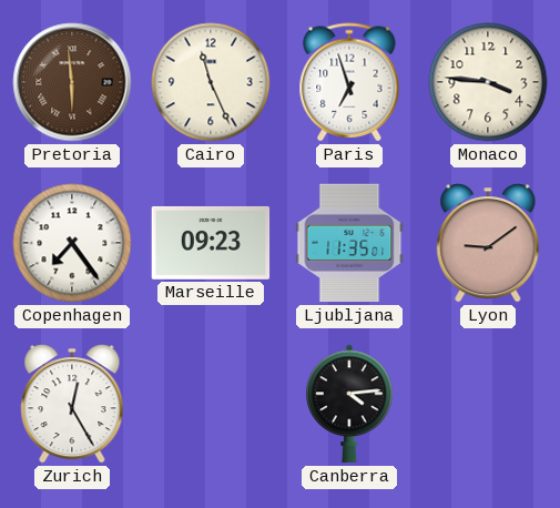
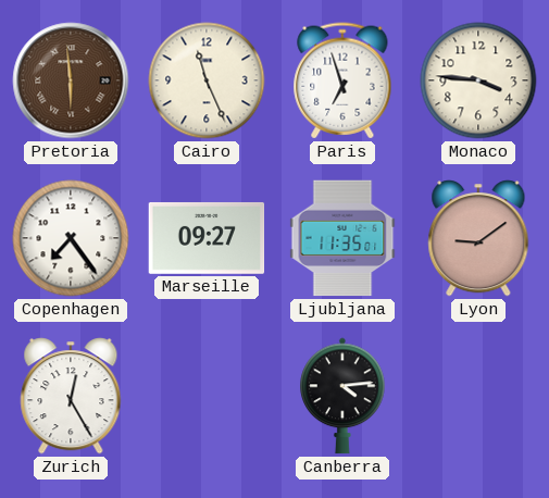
Marseille: 09:23 -> 09:27 (207, 238)
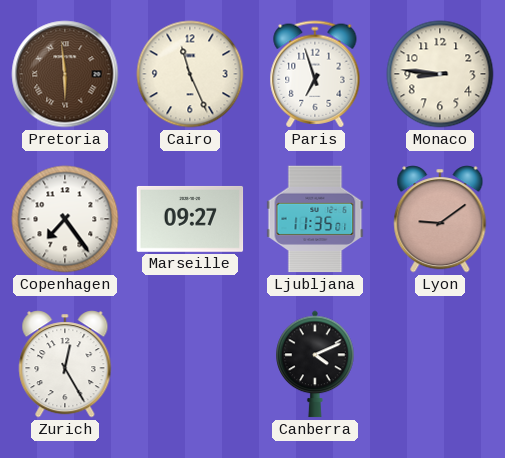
Monaco: 3:46 -> 8:46 (440, 74)
Canberra: 4:14 -> 4:11 (315, 364)
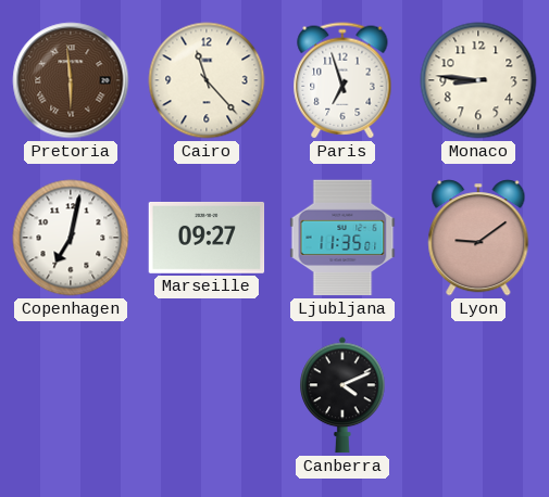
Cairo: 11:26 -> 11:23 (207, 80)
Copenhagen: 7:24 -> 7:02 (71, 238)
Zurich: 12:25 -> none (65, 364)
